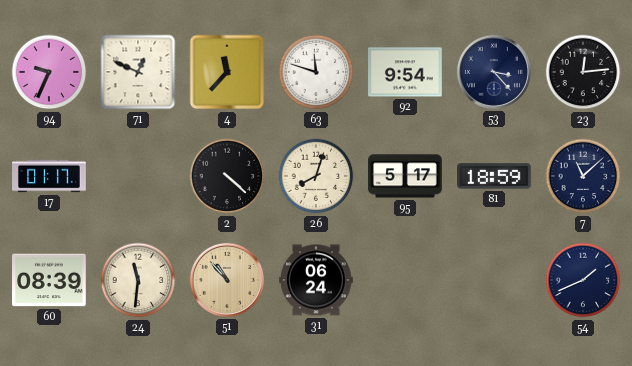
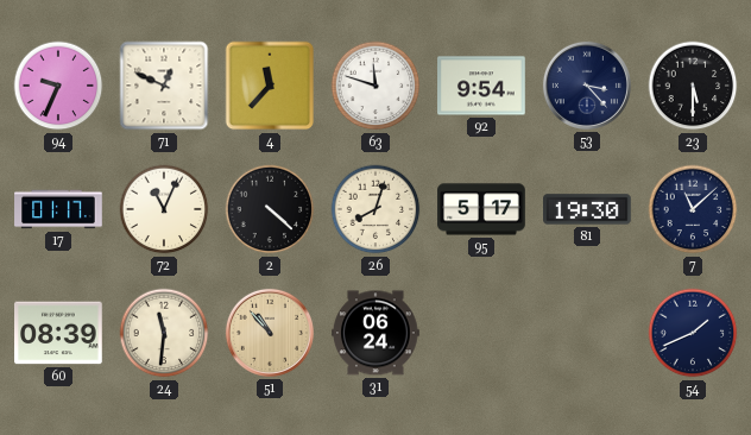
23: 12:14 -> 5:30 (693, 86)
72: none -> 11:04 (164, 209)
81: 18:59 -> 19:30 (588, 209)
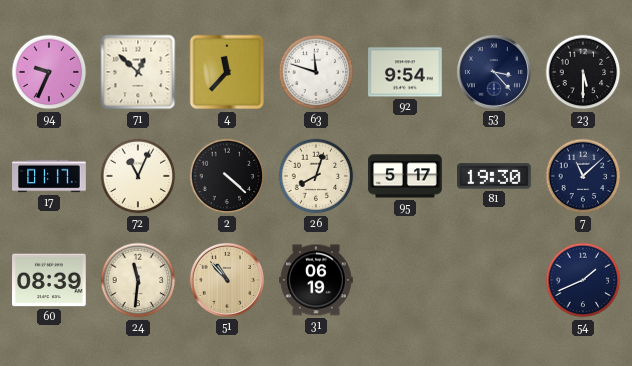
71: 12:49 -> 12:52 (138, 72)
31: 06:24 -> 06:19 (316, 280)
